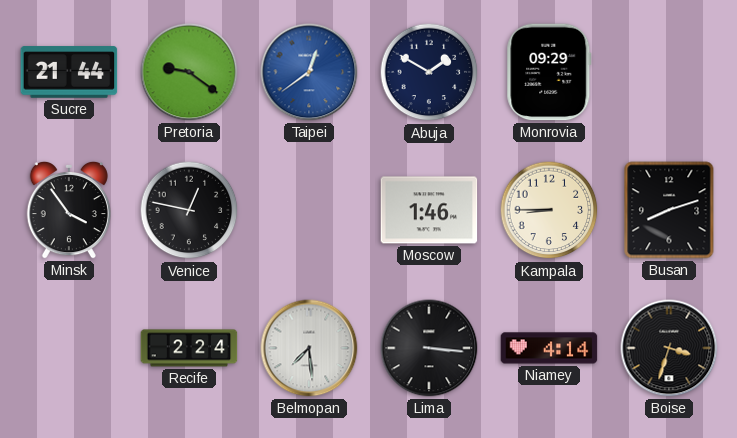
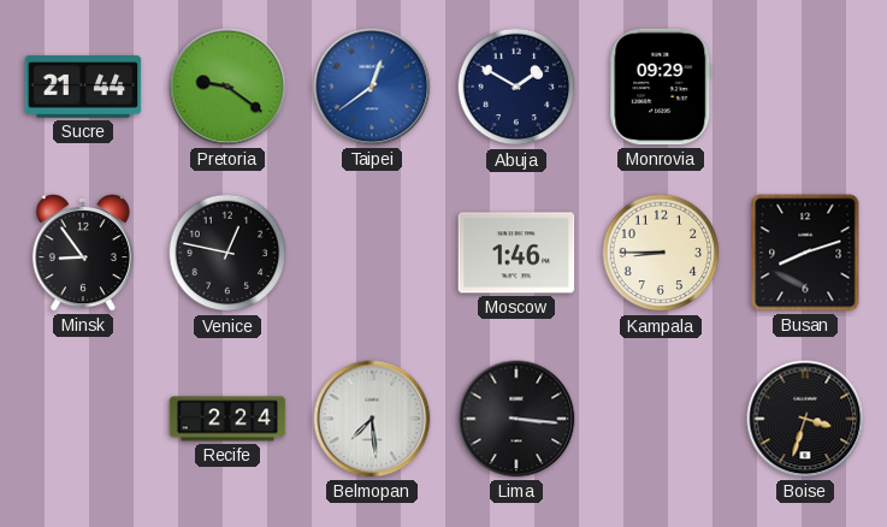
Minsk: 3:54 -> 8:54 (83, 253)
Niamey: 4:14 -> none (549, 348)
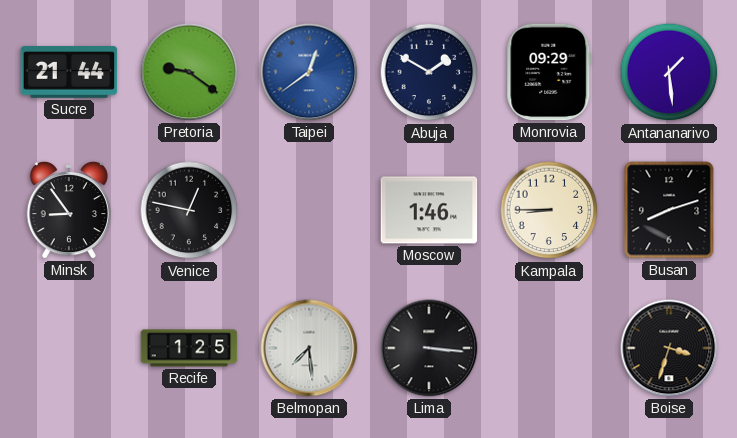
Antananarivo: none -> 1:29 (669, 72)
Recife: 2:24 -> 1:25 (189, 348)
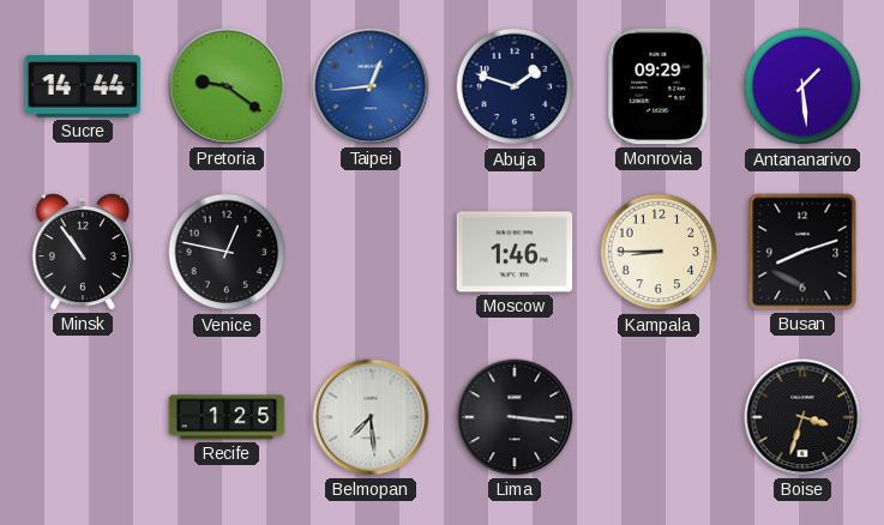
Sucre: 21:44 -> 14:44 (83, 86)
Taipei: 12:39 -> 12:44 (371, 86)
Abuja: 1:50 -> 1:48 (515, 86)
Minsk: 8:54 -> 10:54 (83, 252)
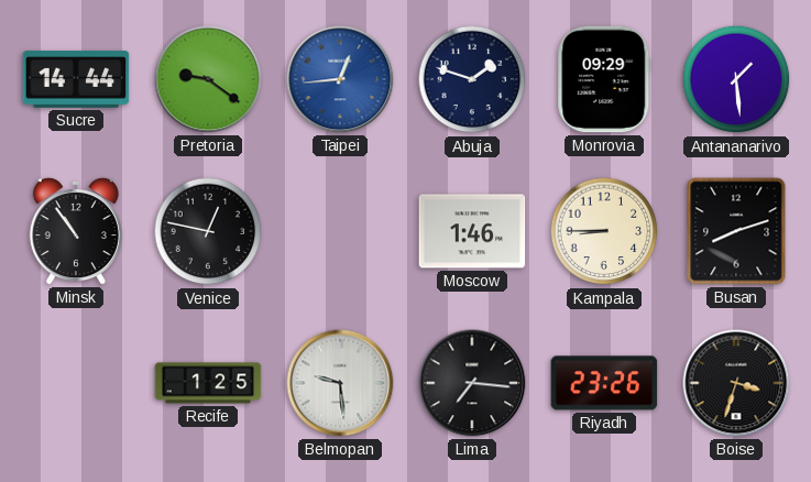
Belmopan: 7:29 -> 9:29 (340, 383)
Lima: 3:16 -> 7:16 (472, 383)
Riyadh: none -> 23:26 (604, 383)
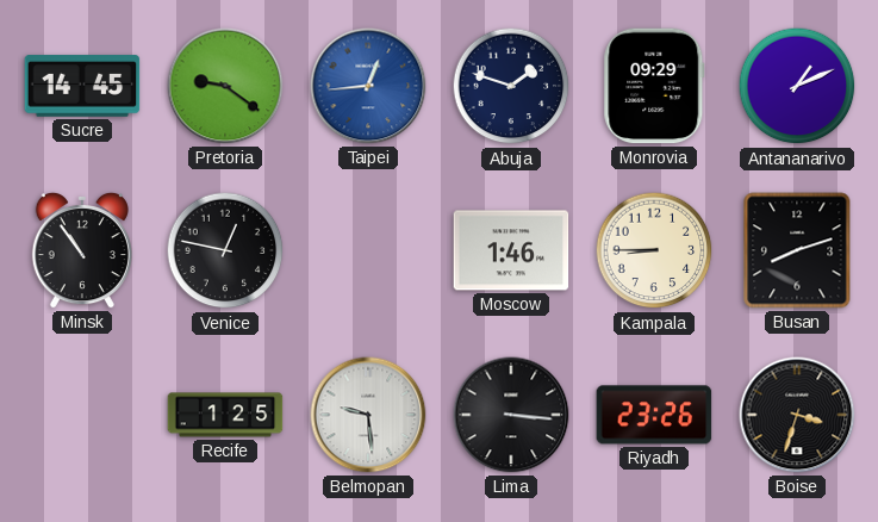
Sucre: 14:44 -> 14:45 (82, 86)
Antananarivo: 1:29 -> 1:11 (797, 86)
Lima: 7:16 -> 3:16 (511, 415)
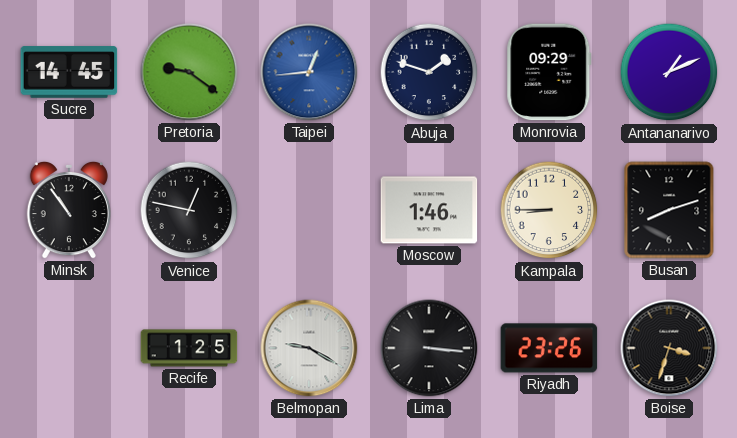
Belmopan: 9:29 -> 9:20 (309, 348)
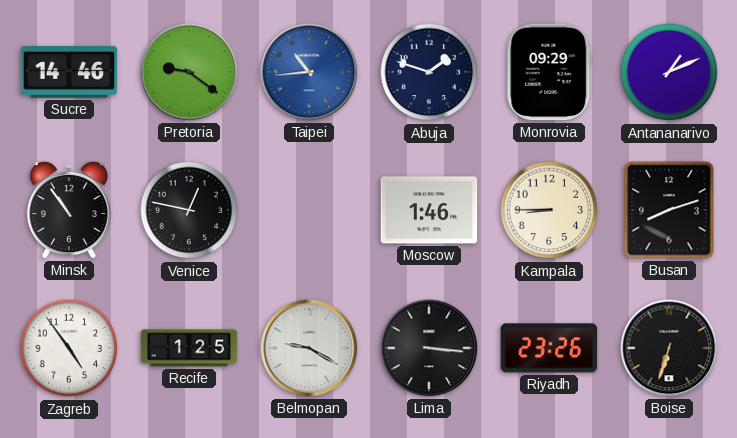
Sucre: 14:45 -> 14:46 (69, 72)
Taipei: 12:44 -> 10:44 (309, 72)
Zagreb: none -> 4:54 (69, 348)
Boise: 3:33 -> 6:33 (669, 348)
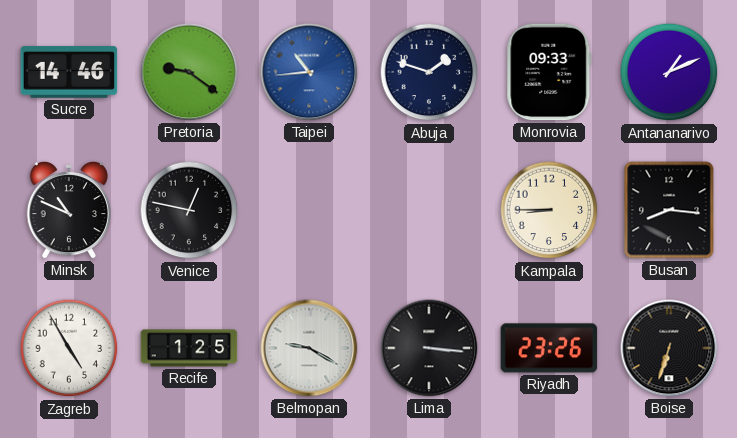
Monrovia: 09:29 -> 09:33 (549, 72)
Minsk: 10:54 -> 10:49 (69, 210)
Moscow: 1:46 -> none (429, 210)
Busan: 8:12 -> 8:16 (669, 210)
Zagreb: 4:54 -> 4:55 (69, 348)
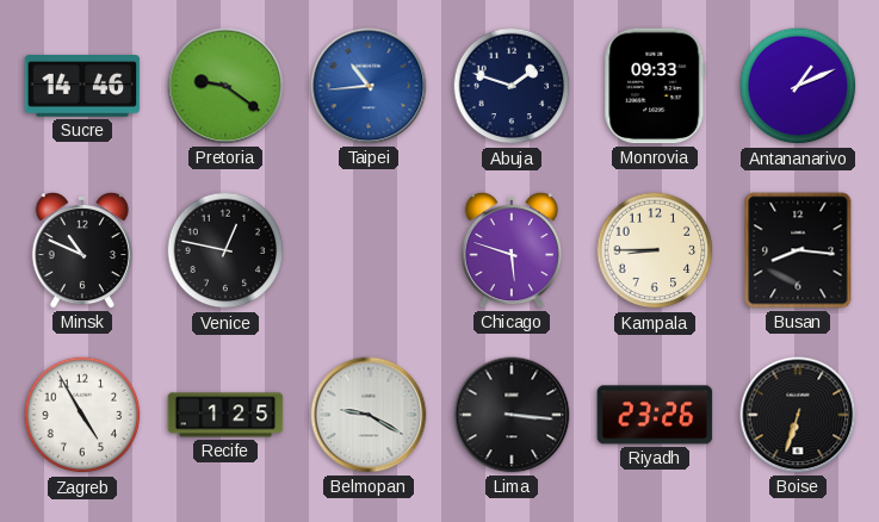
Chicago: none -> 5:48 (512, 250)
